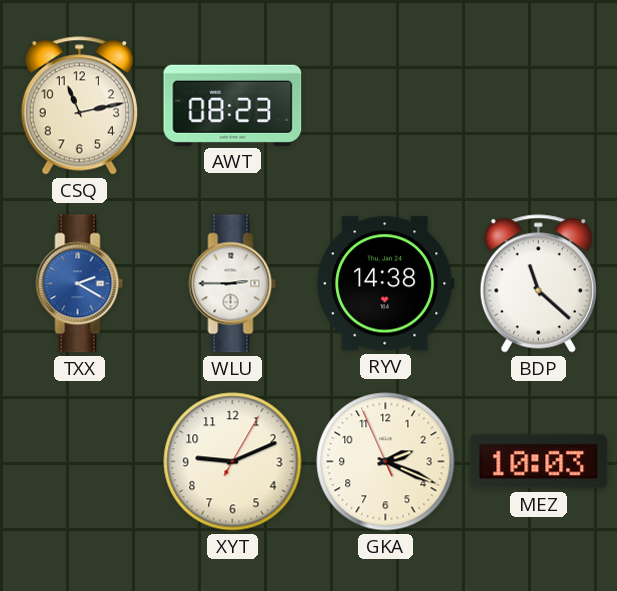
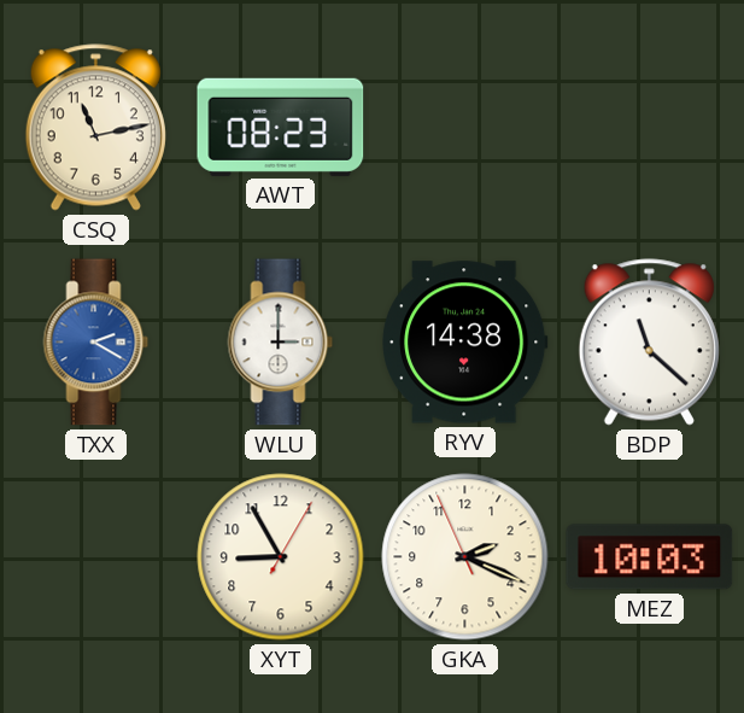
WLU: 2:45 -> 3:00 (281, 343)
XYT: 9:11 -> 8:55 (281, 557)
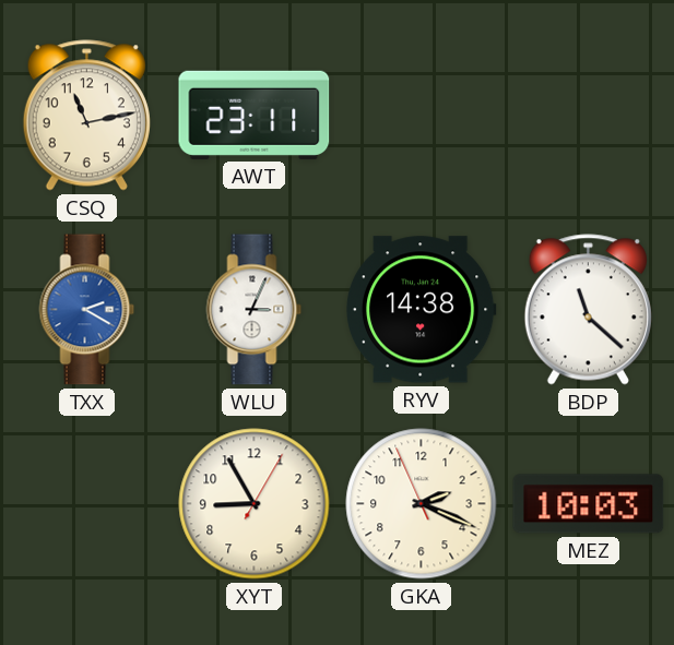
AWT: 08:23 -> 23:11 (255, 115)
WLU: 3:00 -> 3:04 (255, 310)
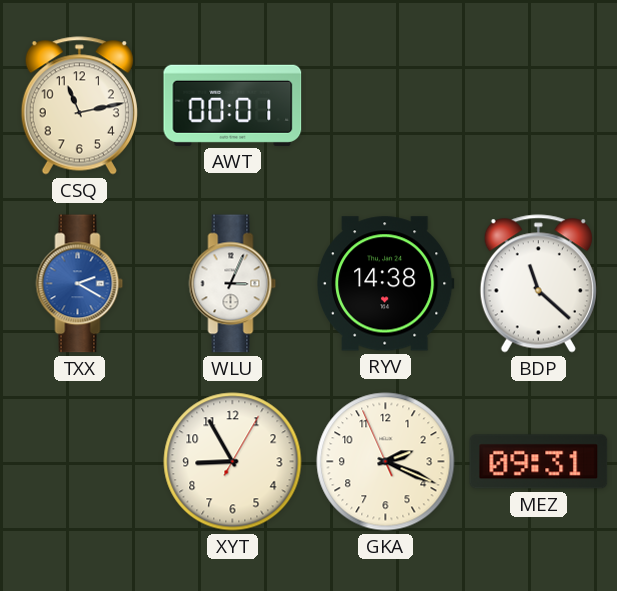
AWT: 23:11 -> 00:01 (233, 105)
MEZ: 10:03 -> 09:31 (539, 462)
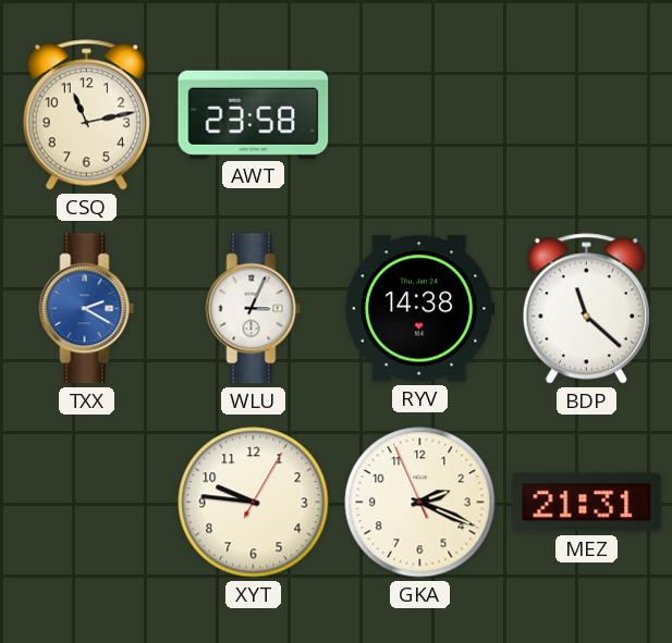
AWT: 00:01 -> 23:58 (254, 114)
XYT: 8:55 -> 9:46 (254, 503)
MEZ: 09:31 -> 21:31 (587, 503)
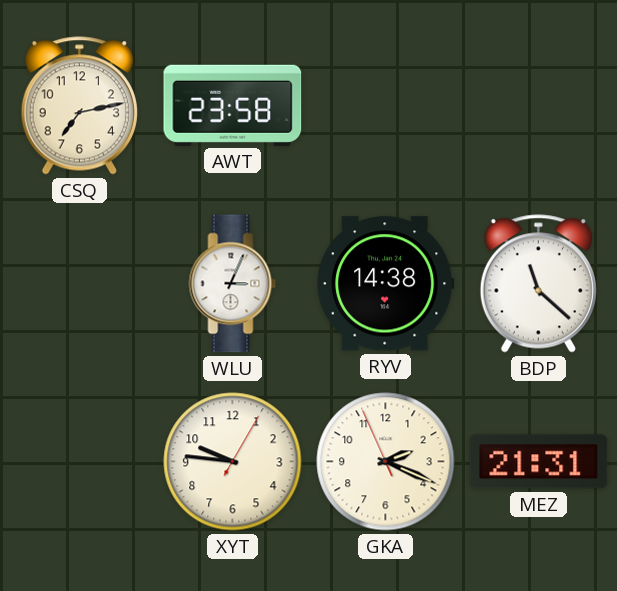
CSQ: 11:13 -> 7:13 (79, 106)
TXX: 2:20 -> none (87, 309)
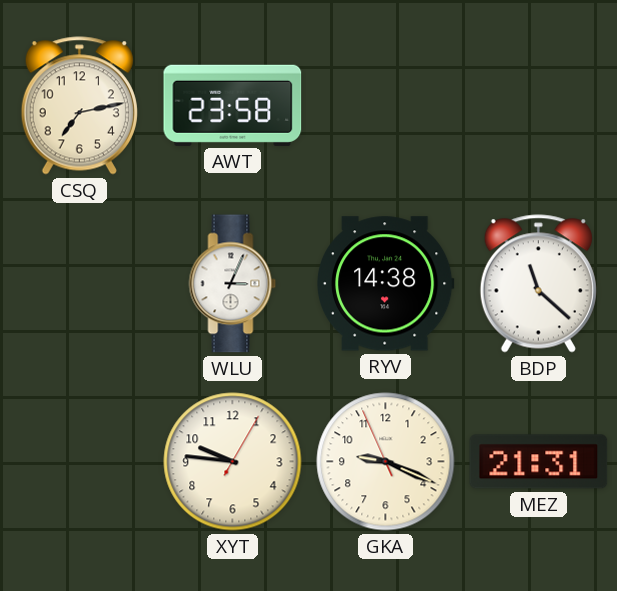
GKA: 2:18 -> 9:18 (386, 462)
